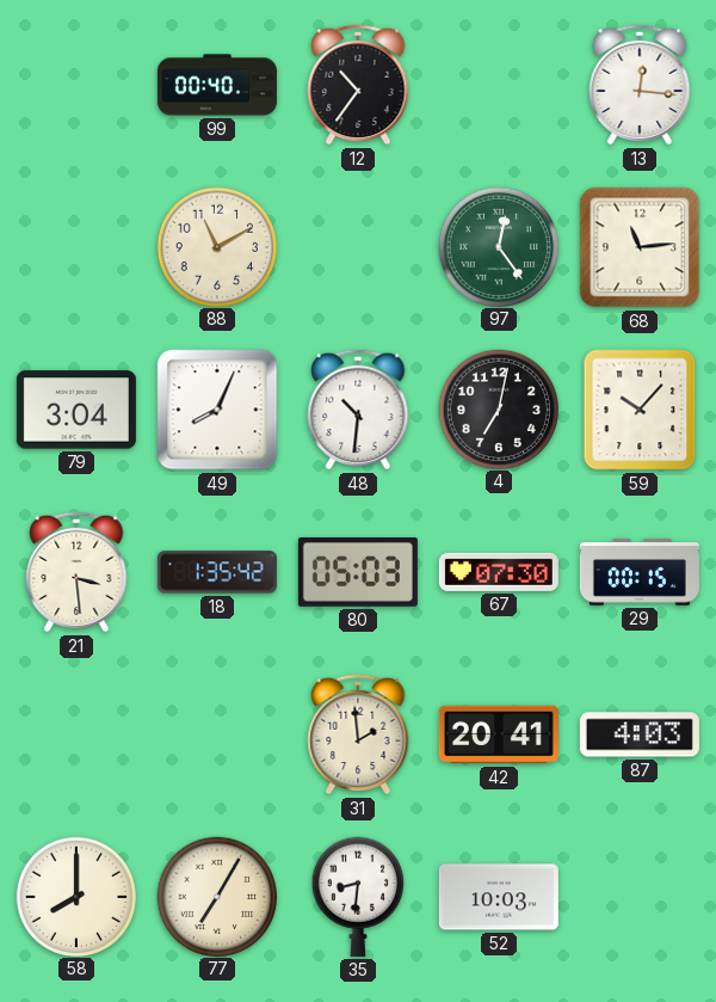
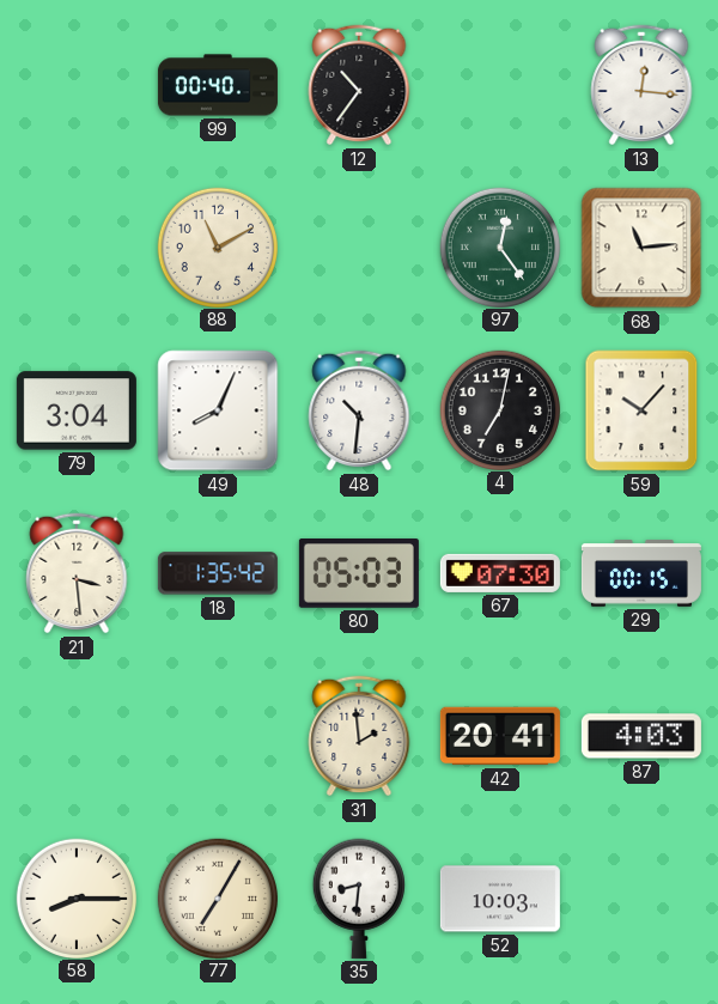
58: 8:00 -> 8:15 (75, 897)
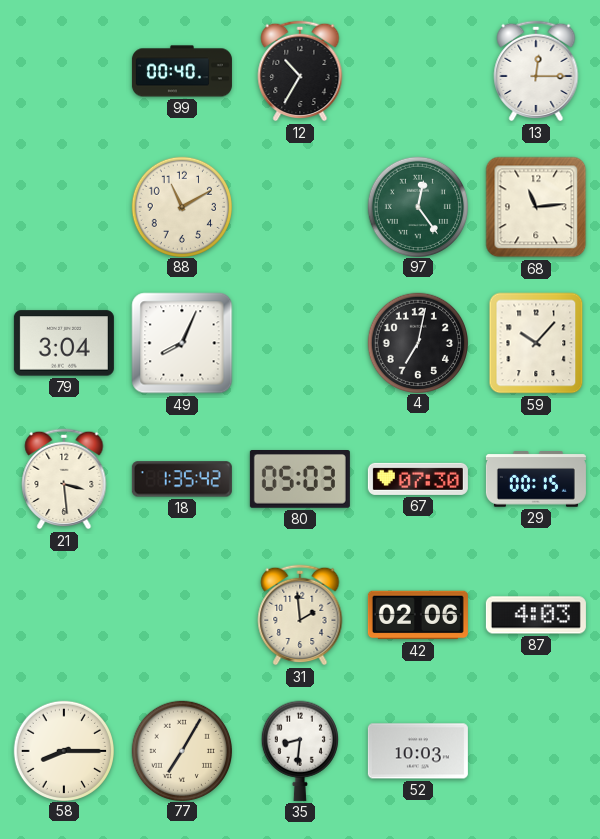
12: 10:36 -> 10:35 (300, 71)
13: 12:16 -> 12:15 (536, 71)
48: 10:31 -> none (359, 410)
42: 20:41 -> 02:06 (418, 615)
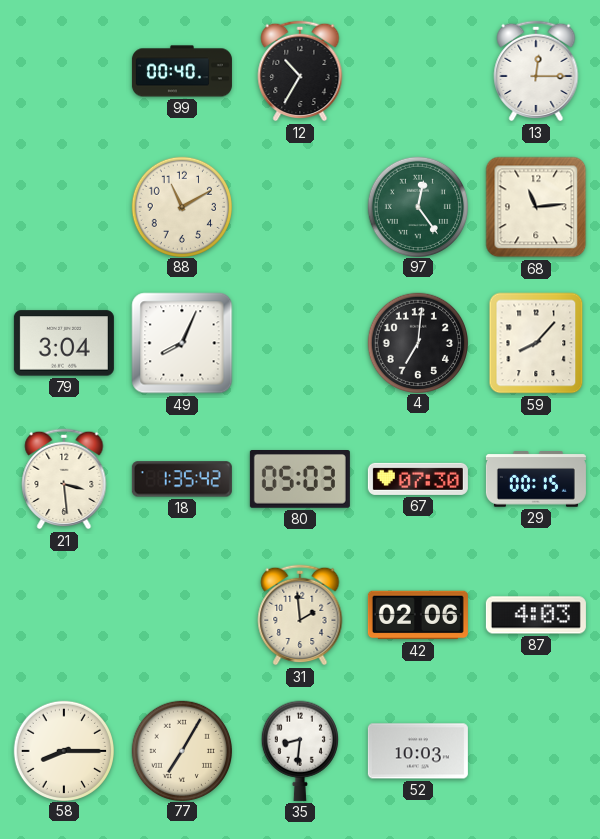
4: 7:02 -> 7:01 (417, 342)
59: 10:07 -> 8:07 (536, 343)
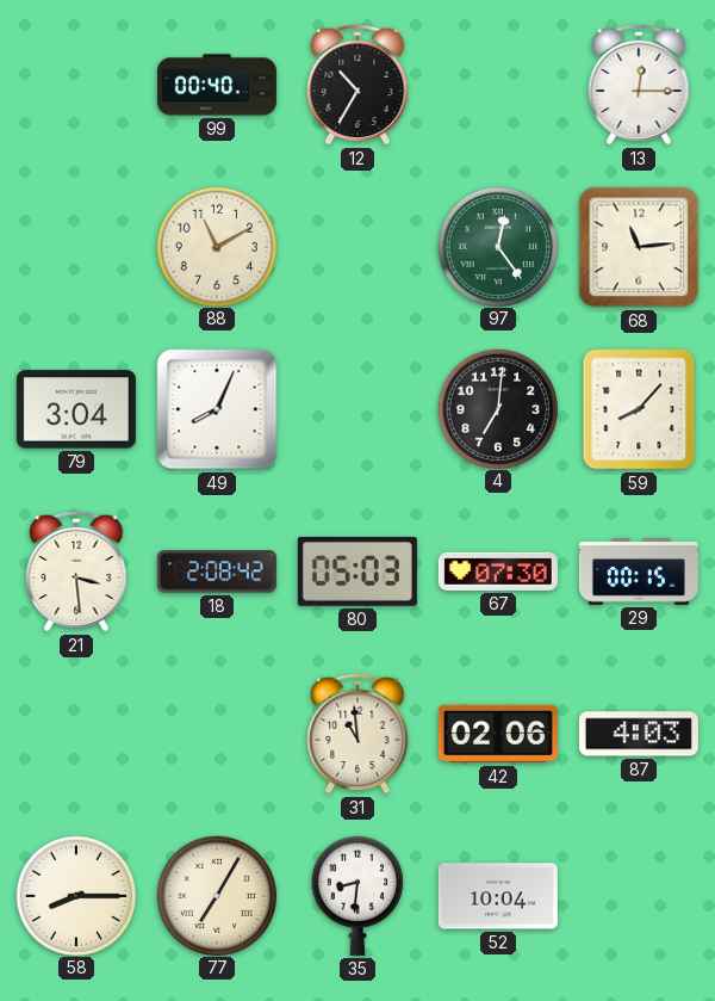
18: 1:35 -> 2:08 (217, 571)
31: 1:59 -> 10:59 (357, 734)
52: 10:03 -> 10:04 (498, 896)
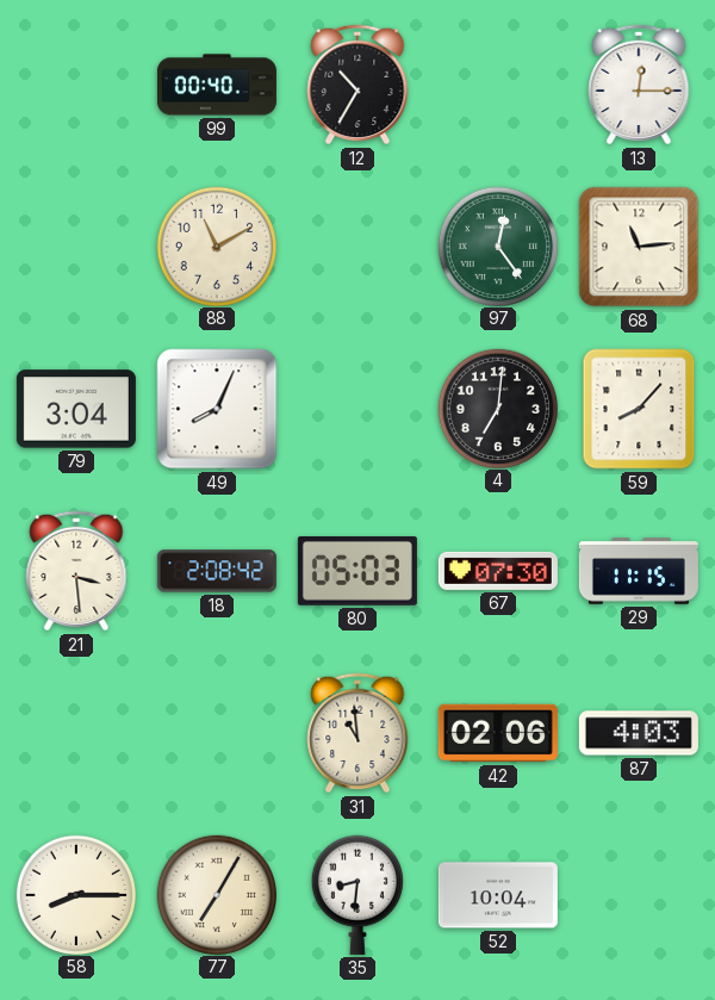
29: 00:15 -> 11:15 (639, 571)
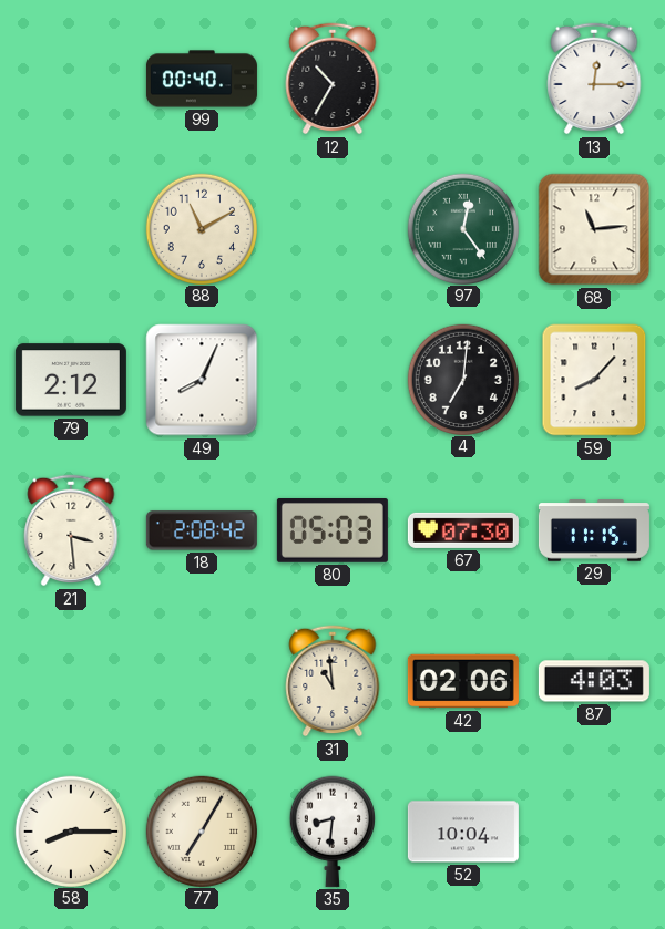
79: 3:04 -> 2:12 (71, 380)
